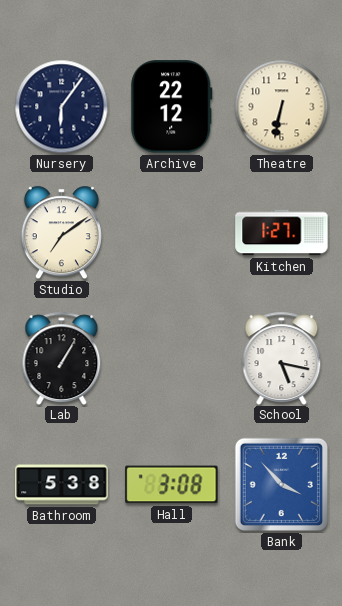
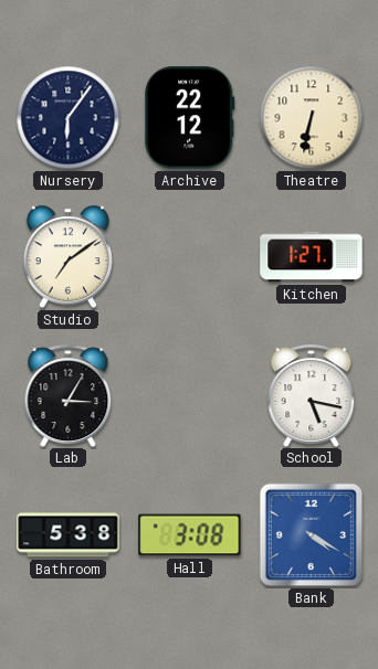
Lab: 1:05 -> 3:05 (69, 395)
Bank: 3:53 -> 4:20 (311, 534)
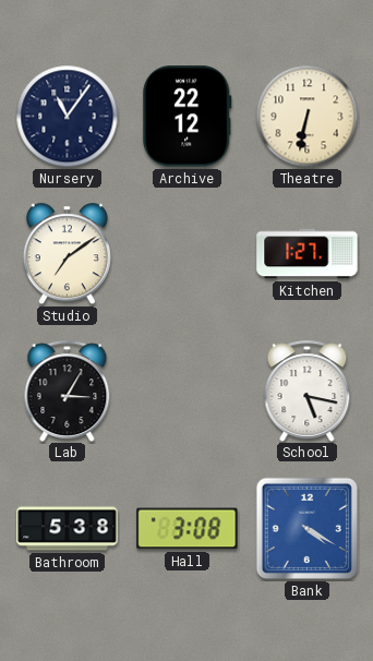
Nursery: 6:06 -> 11:06 (68, 117)
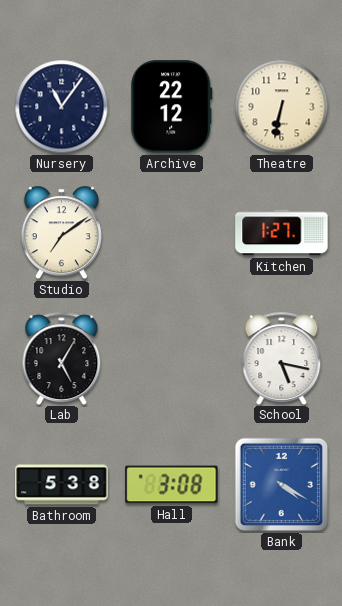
Lab: 3:05 -> 5:05 (62, 358)
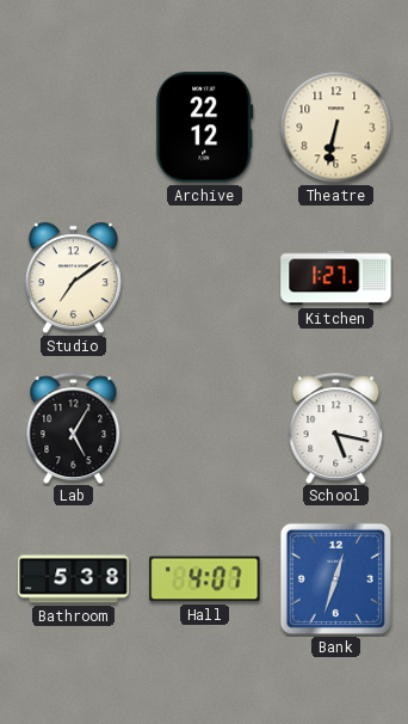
Nursery: 11:06 -> none (62, 107)
Hall: 3:08 -> 4:07 (205, 579)
Bank: 4:20 -> 12:33 (335, 578)
